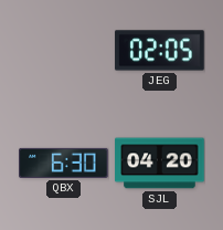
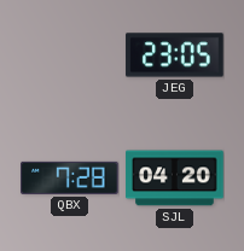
JEG: 02:05 -> 23:05 (175, 56)
QBX: 6:30 -> 7:28 (70, 177)
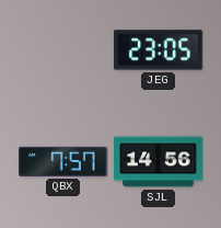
QBX: 7:28 -> 7:57 (63, 161)
SJL: 04:20 -> 14:56 (159, 162)
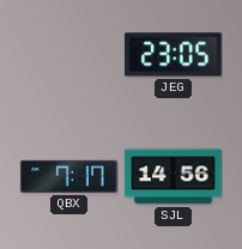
QBX: 7:57 -> 7:17 (69, 176)
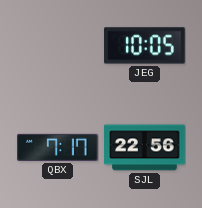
JEG: 23:05 -> 10:05 (145, 46)
SJL: 14:56 -> 22:56 (145, 148)
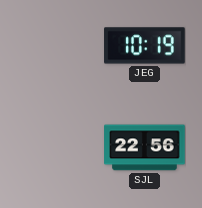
JEG: 10:05 -> 10:19 (145, 46)
QBX: 7:17 -> none (58, 147)
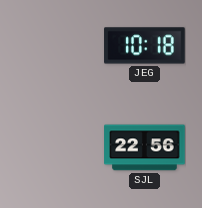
JEG: 10:19 -> 10:18 (145, 46)
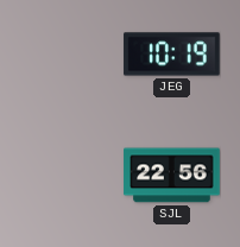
JEG: 10:18 -> 10:19 (172, 55)
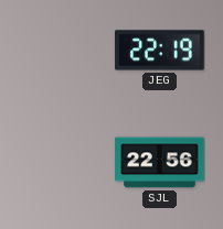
JEG: 10:19 -> 22:19 (160, 51)
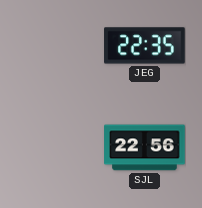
JEG: 22:19 -> 22:35 (145, 46)
